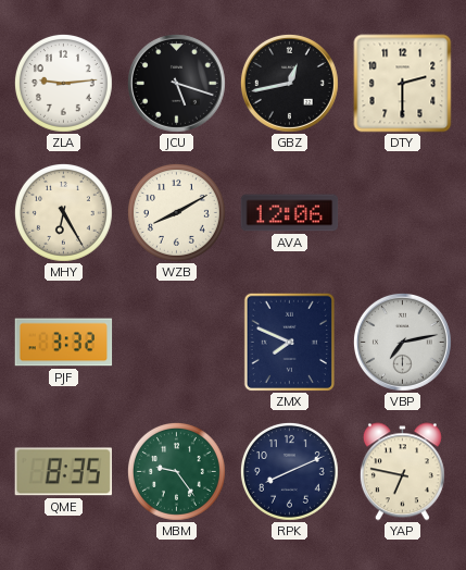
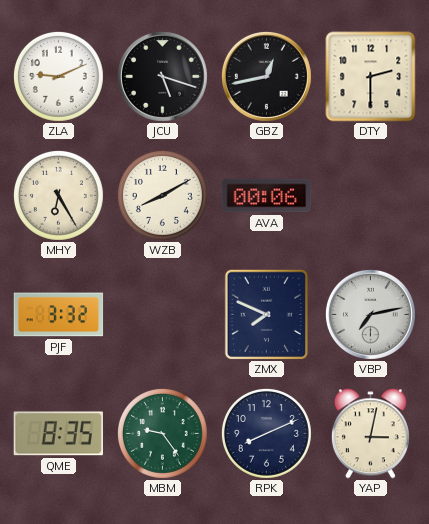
ZLA: 9:14 -> 9:11 (58, 76)
AVA: 12:06 -> 00:06 (267, 196)
YAP: 6:47 -> 3:02 (370, 434)
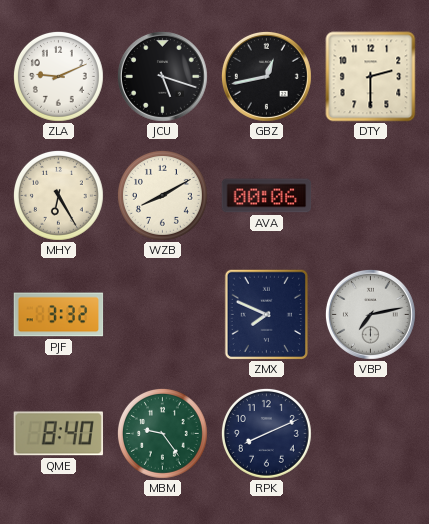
QME: 8:35 -> 8:40 (58, 434)
YAP: 3:02 -> none (370, 434)
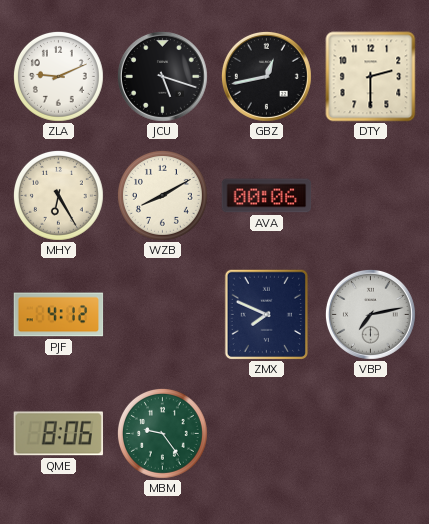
PJF: 3:32 -> 4:12 (59, 315)
QME: 8:40 -> 8:06 (58, 434)
RPK: 8:11 -> none (266, 433)
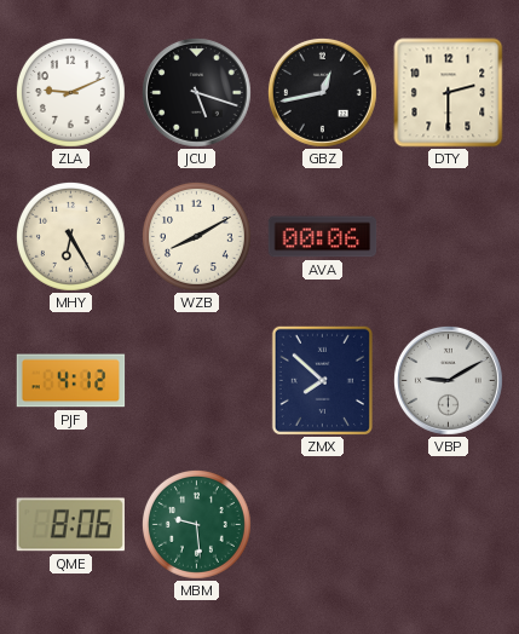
ZMX: 7:49 -> 7:52 (322, 380)
VBP: 7:13 -> 9:10 (448, 380)
MBM: 9:24 -> 9:29 (196, 524)
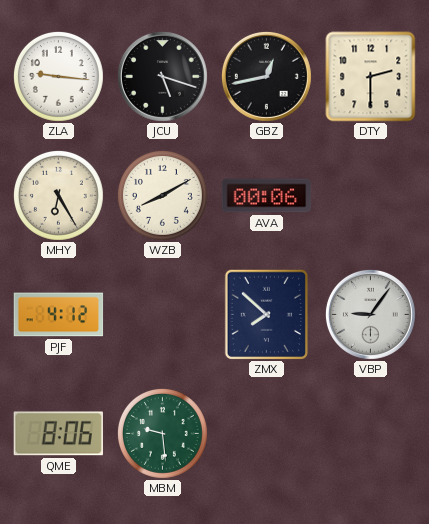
ZLA: 9:11 -> 9:16 (58, 76)
VBP: 9:10 -> 9:06 (370, 314)
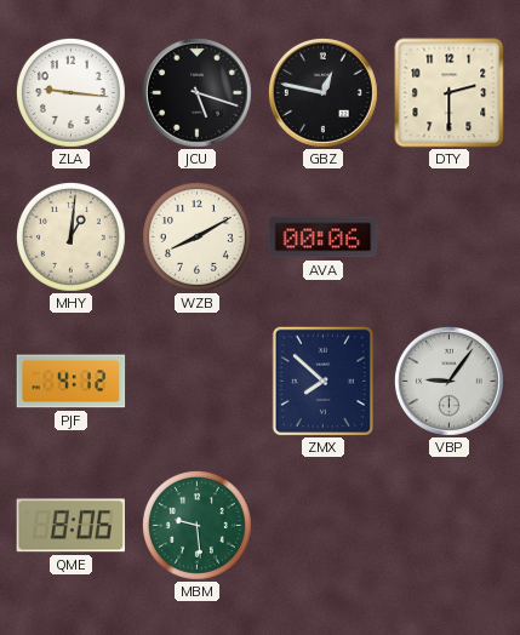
GBZ: 12:43 -> 12:47 (322, 92)
MHY: 6:25 -> 1:01 (70, 236)
